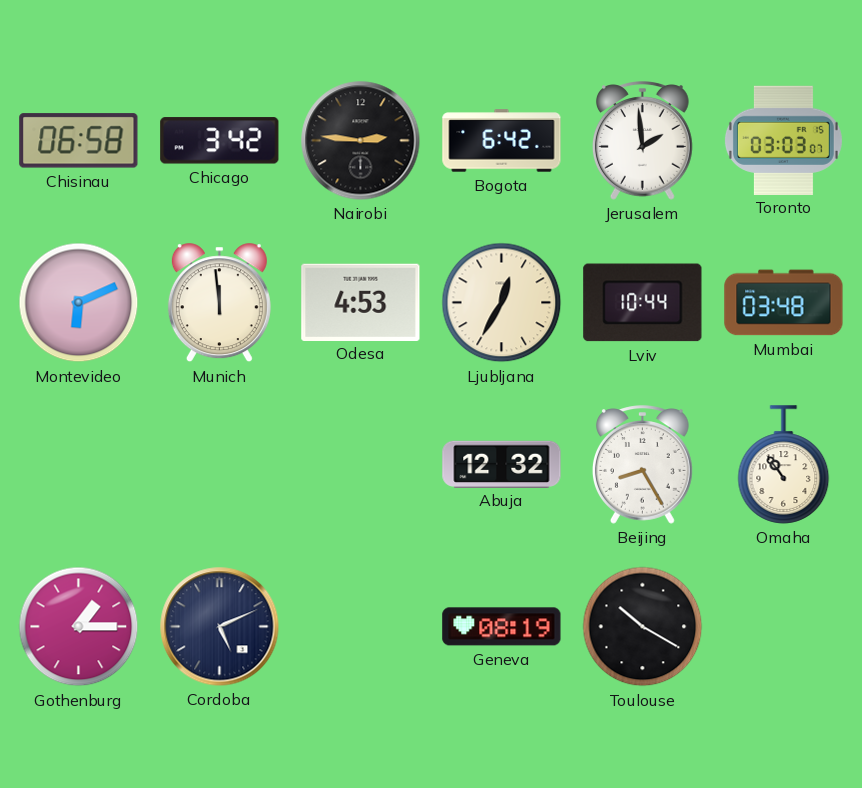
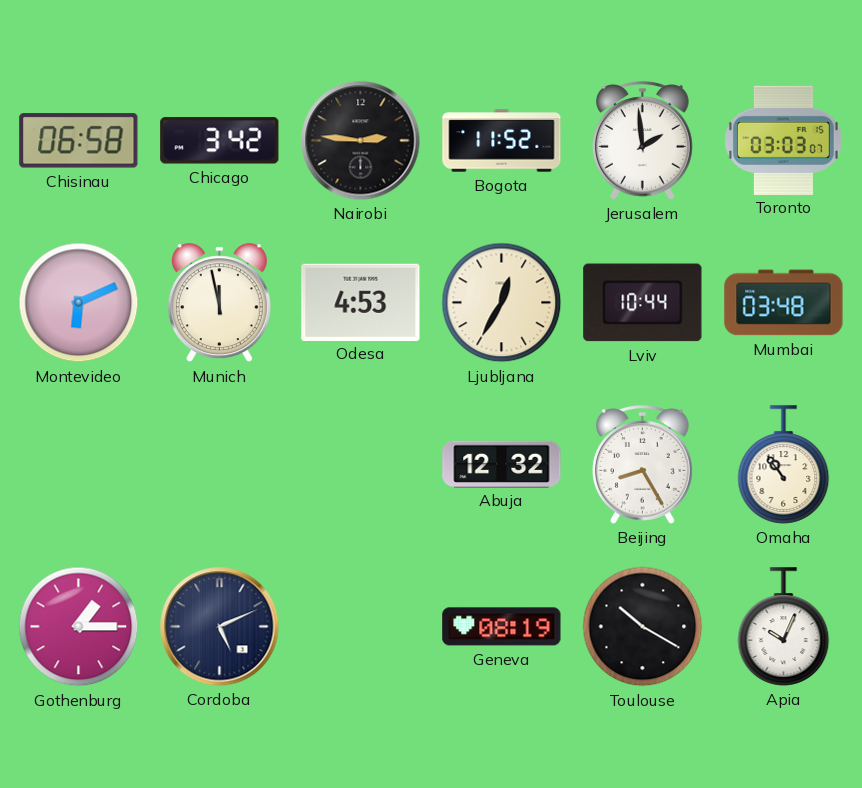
Bogota: 6:42 -> 11:52 (502, 141)
Munich: 11:59 -> 11:58 (219, 303)
Apia: none -> 10:04 (784, 627)
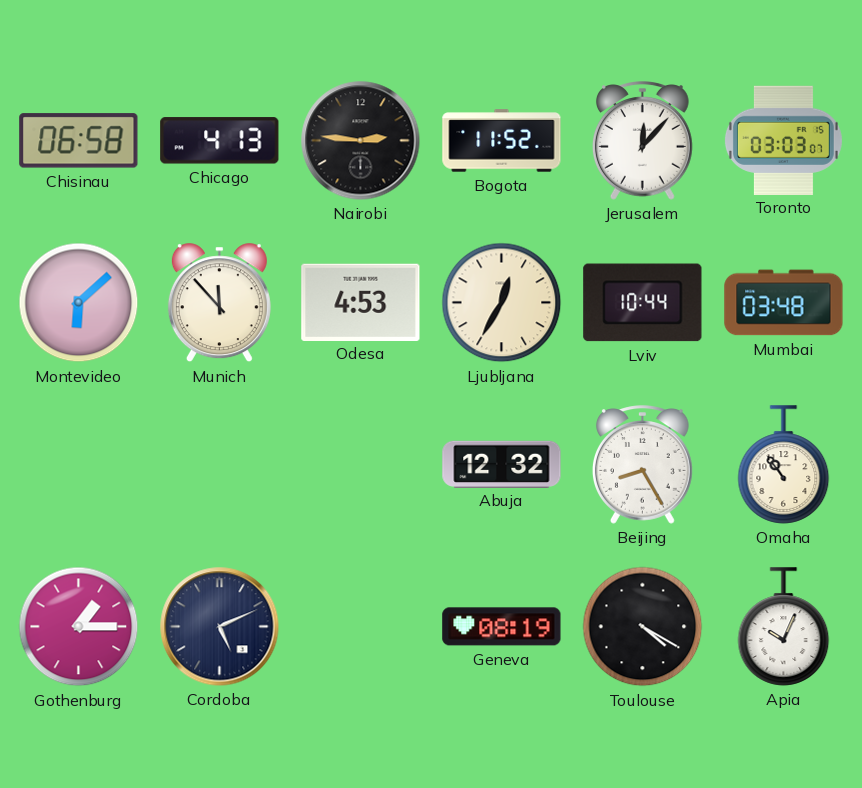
Chicago: 3:42 -> 4:13 (220, 141)
Jerusalem: 1:59 -> 12:07 (642, 141)
Montevideo: 6:11 -> 6:08 (79, 303)
Munich: 11:58 -> 11:53 (219, 303)
Toulouse: 10:20 -> 4:20 (643, 627)
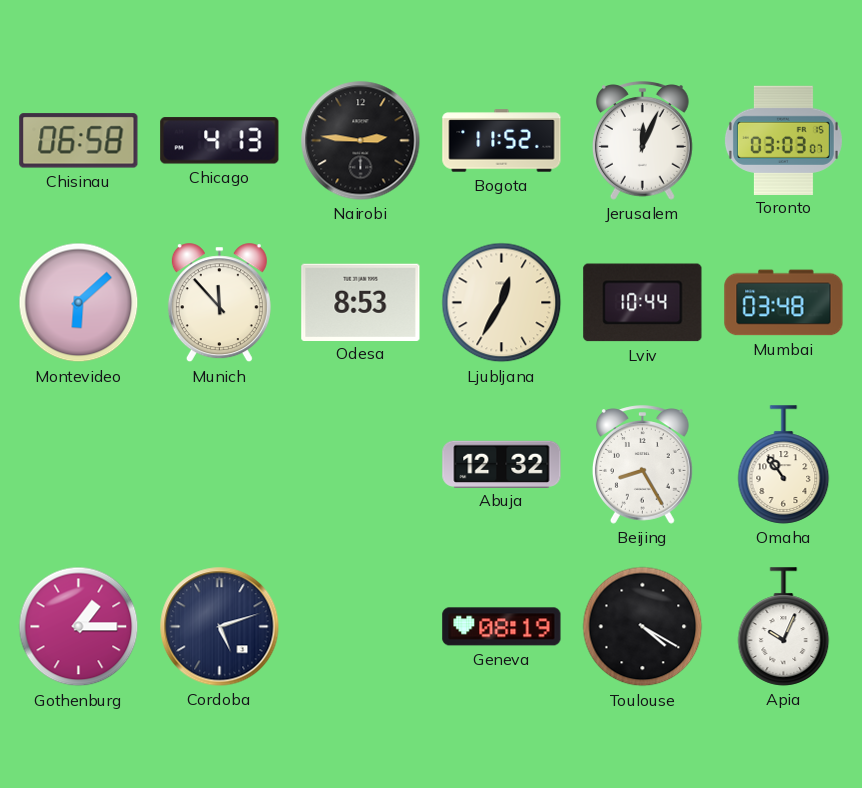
Jerusalem: 12:07 -> 12:04 (642, 141)
Odesa: 4:53 -> 8:53 (361, 302)
Cordoba: 5:11 -> 5:12 (220, 627)
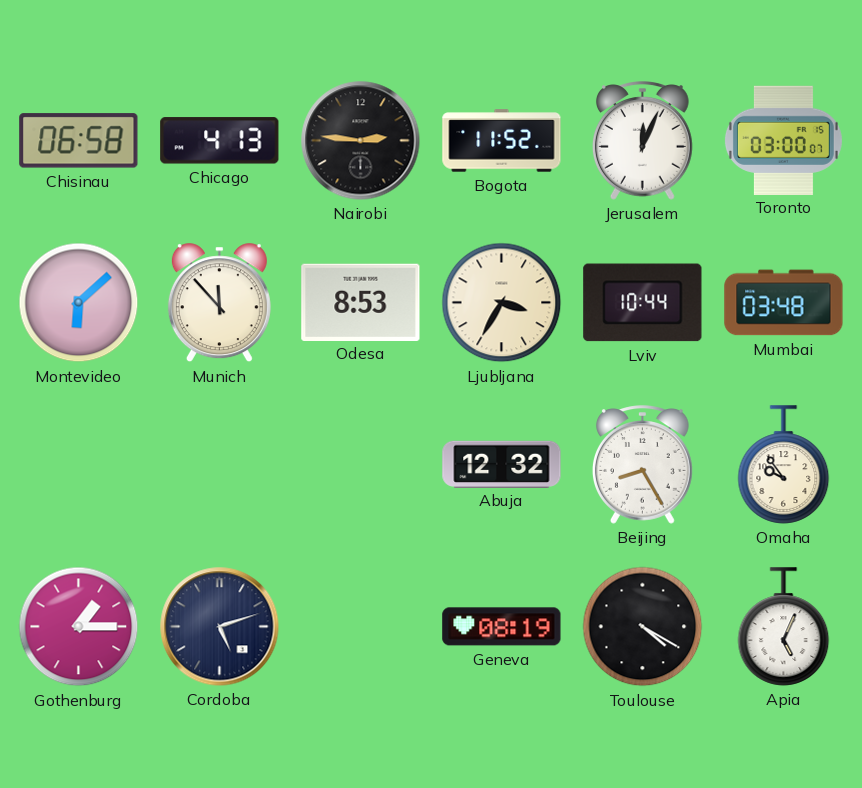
Toronto: 03:03 -> 03:00 (783, 140)
Ljubljana: 12:35 -> 3:35 (502, 303)
Omaha: 10:54 -> 9:54 (784, 465)
Apia: 10:04 -> 5:04 (784, 627)
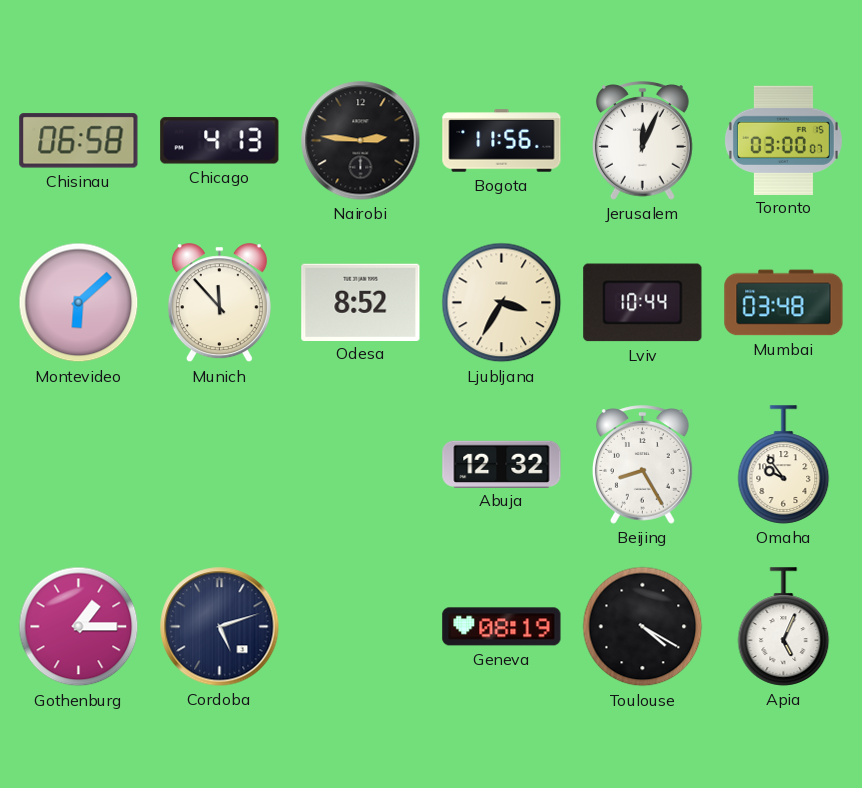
Bogota: 11:52 -> 11:56 (502, 141)
Odesa: 8:53 -> 8:52 (361, 302)
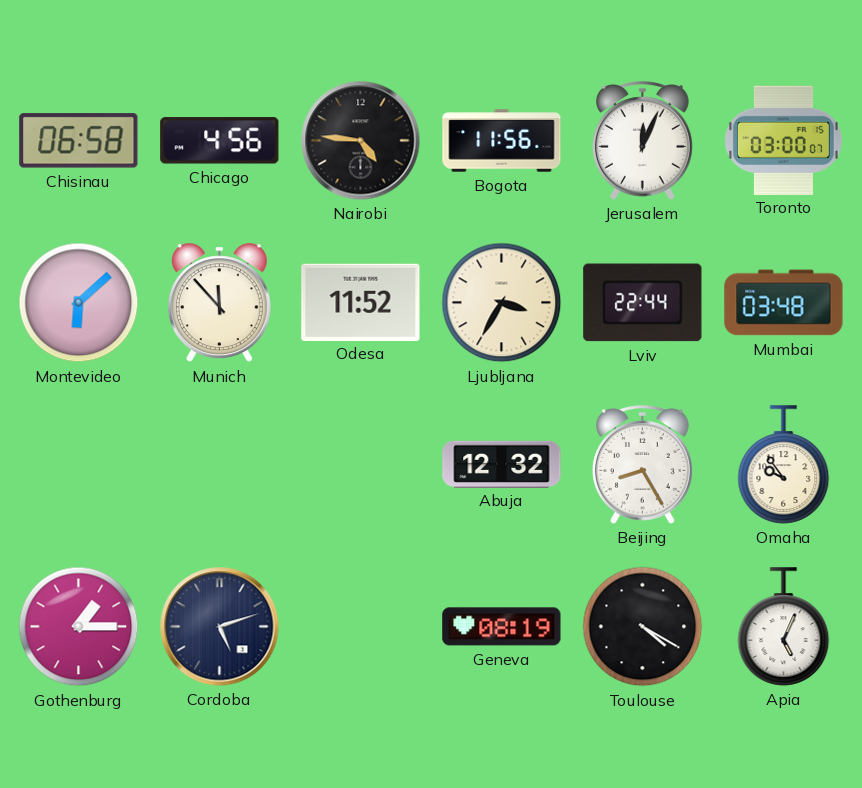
Chicago: 4:13 -> 4:56 (220, 141)
Nairobi: 2:46 -> 4:46 (361, 141)
Odesa: 8:52 -> 11:52 (361, 302)
Lviv: 10:44 -> 22:44 (643, 303)
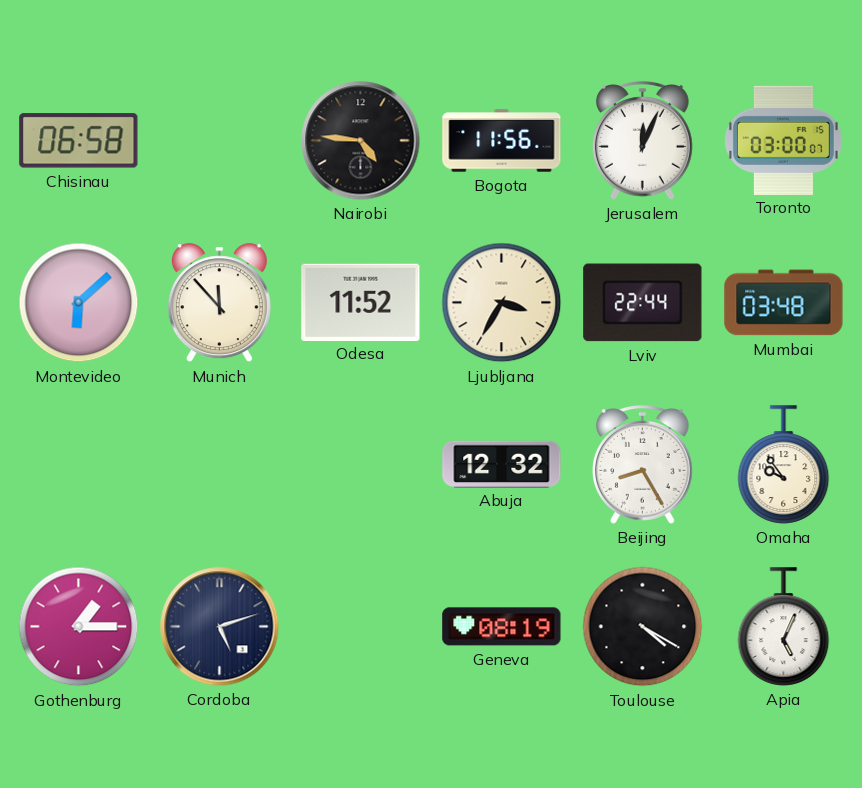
Chicago: 4:56 -> none (220, 141)
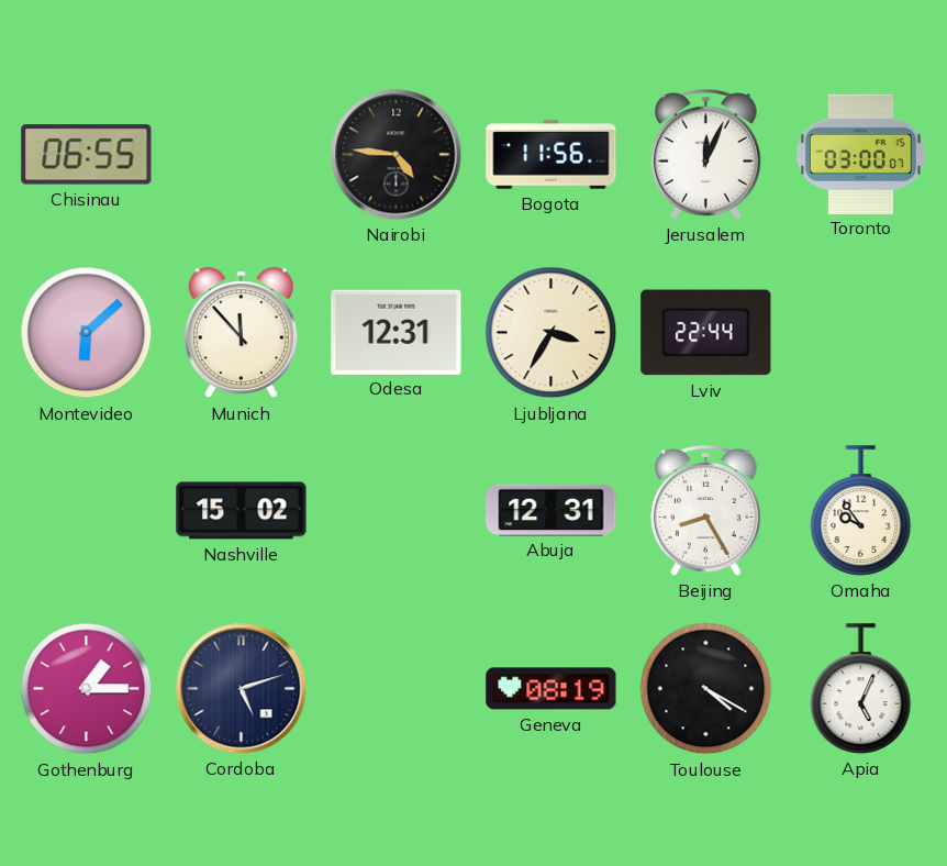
Chisinau: 06:58 -> 06:55 (87, 155)
Odesa: 11:52 -> 12:31 (397, 332)
Mumbai: 03:48 -> none (784, 303)
Nashville: none -> 15:02 (242, 511)
Abuja: 12:32 -> 12:31 (552, 510)
